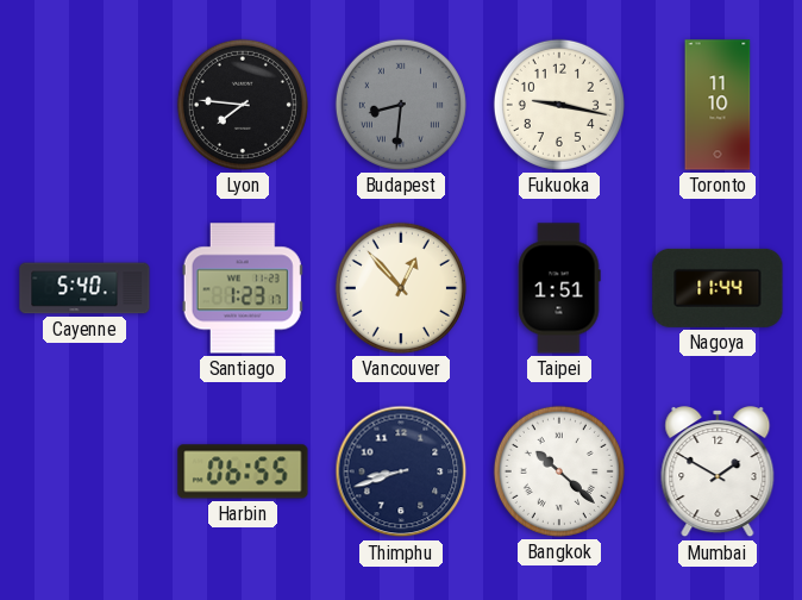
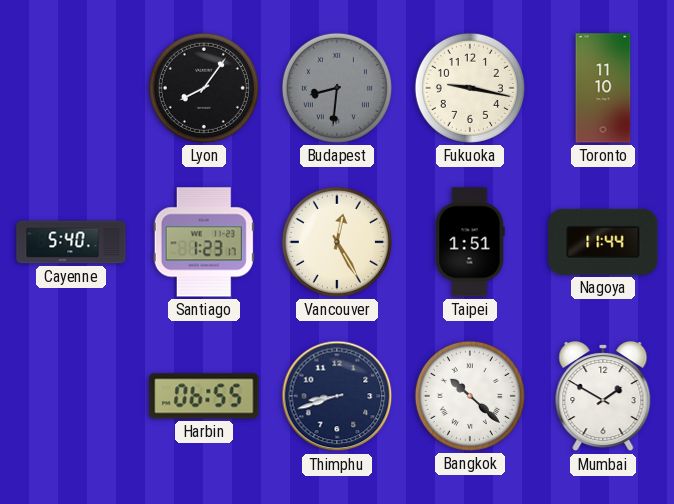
Lyon: 7:46 -> 8:06 (204, 88)
Vancouver: 12:53 -> 12:25 (337, 242)
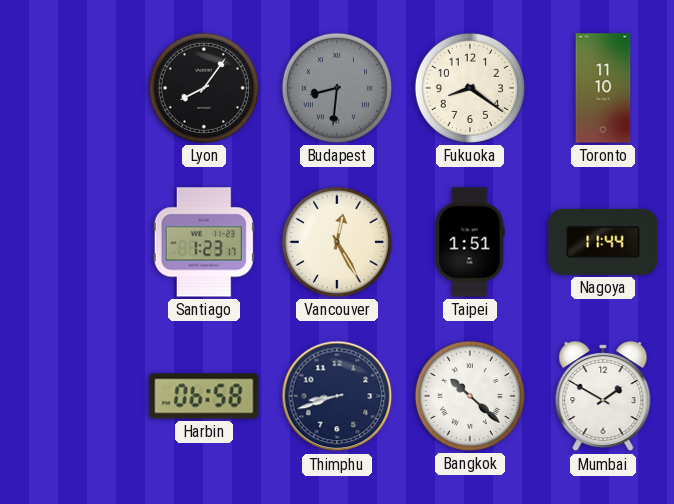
Fukuoka: 9:17 -> 8:21 (470, 88)
Cayenne: 5:40 -> none (71, 242)
Harbin: 06:55 -> 06:58 (204, 396)
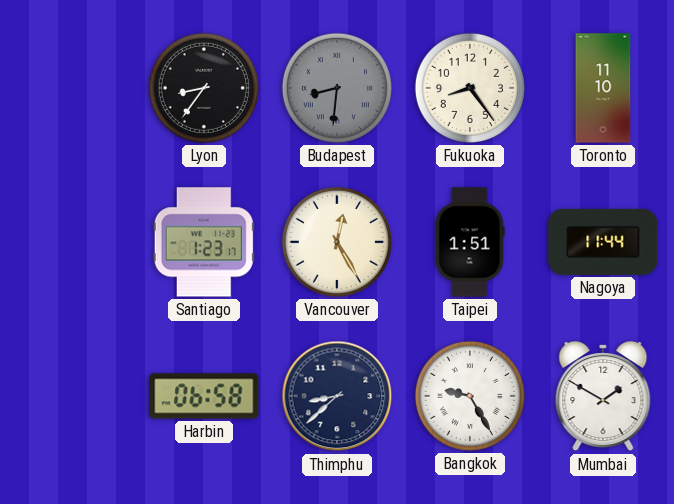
Lyon: 8:06 -> 8:36 (204, 88)
Fukuoka: 8:21 -> 8:24 (470, 88)
Thimphu: 8:42 -> 8:38 (337, 396)
Bangkok: 10:22 -> 9:25 (470, 396)
